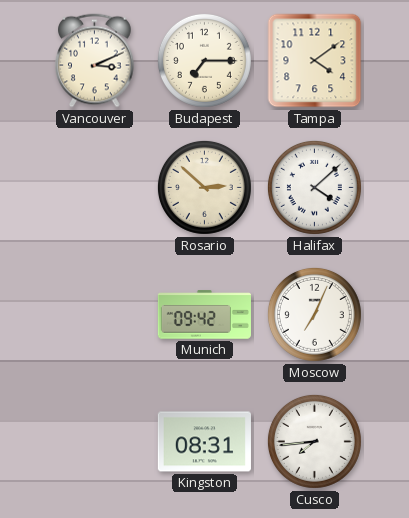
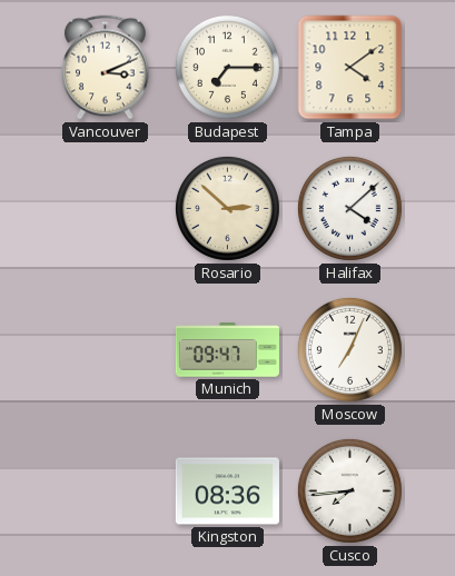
Munich: 09:42 -> 09:47 (227, 350)
Kingston: 08:31 -> 08:36 (227, 491)
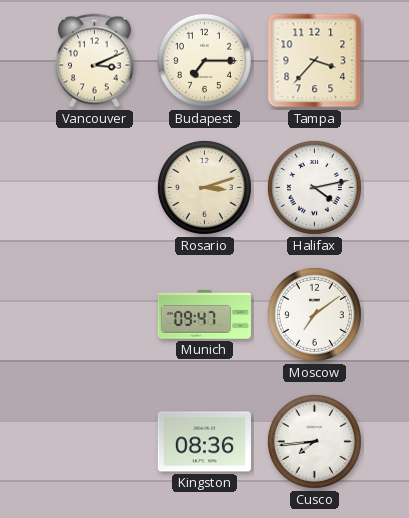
Tampa: 4:09 -> 3:37 (315, 61)
Rosario: 2:52 -> 3:12 (204, 187)
Halifax: 4:08 -> 4:13 (314, 187)
Moscow: 7:04 -> 7:09 (314, 314)
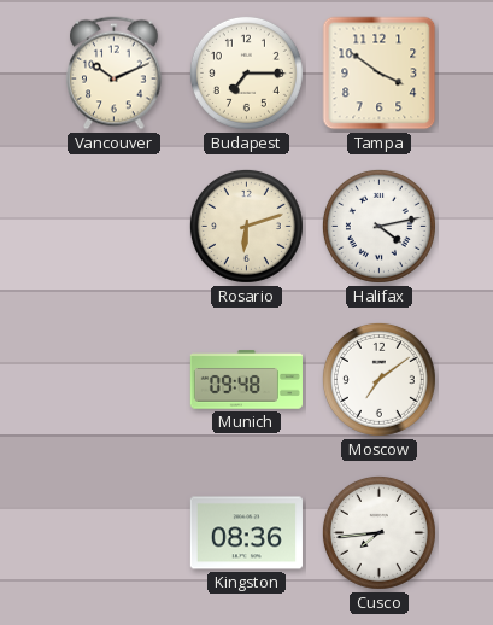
Vancouver: 3:11 -> 10:11 (115, 74)
Tampa: 3:37 -> 3:51 (380, 74)
Rosario: 3:12 -> 6:12 (246, 226)
Munich: 09:47 -> 09:48 (246, 380)
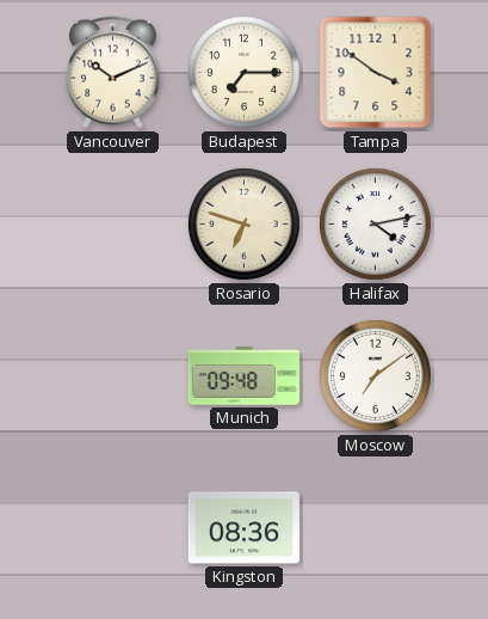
Rosario: 6:12 -> 6:48 (243, 223)
Cusco: 7:44 -> none (378, 532)
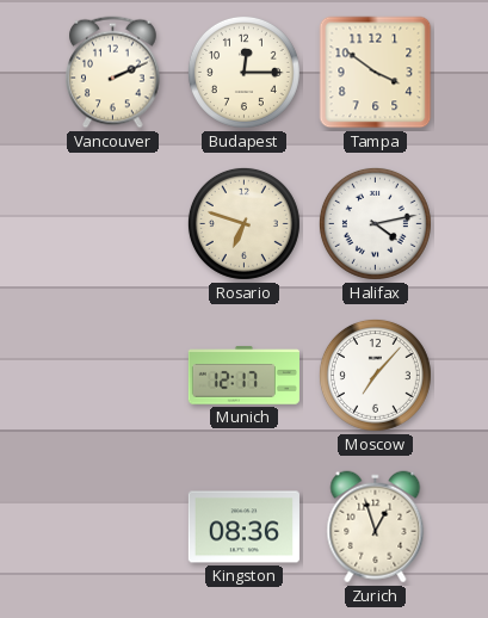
Vancouver: 10:11 -> 2:11 (113, 73)
Budapest: 7:15 -> 12:15 (243, 72)
Munich: 09:48 -> 12:17 (243, 376)
Moscow: 7:09 -> 7:07 (375, 375)
Zurich: none -> 12:57 (376, 527)
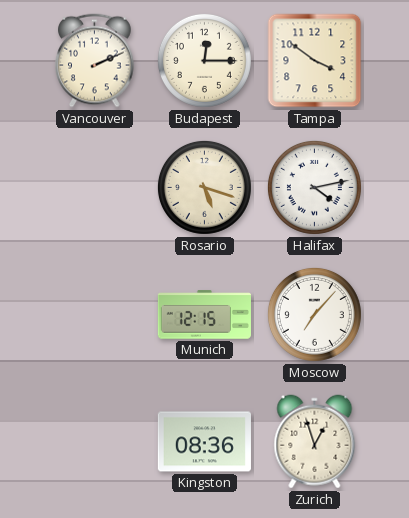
Rosario: 6:48 -> 5:18 (204, 187)
Munich: 12:17 -> 12:15 (204, 315)
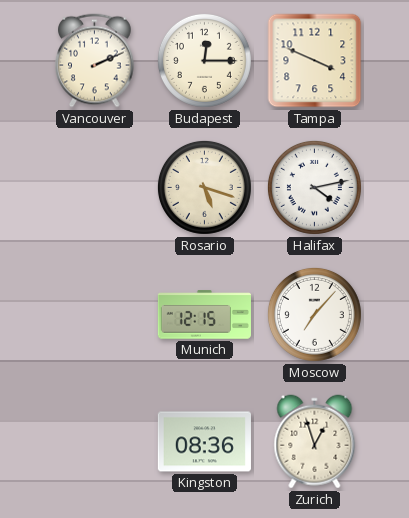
Tampa: 3:51 -> 3:49 (315, 61)
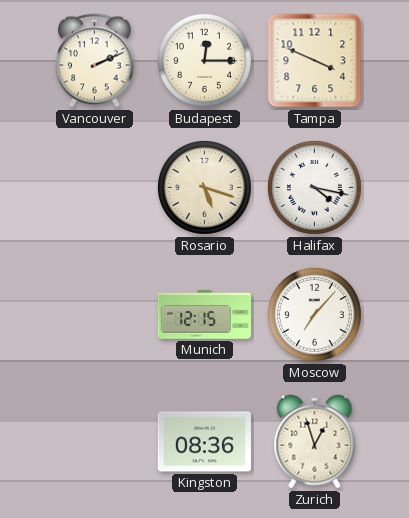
Halifax: 4:13 -> 4:17 (314, 187)
